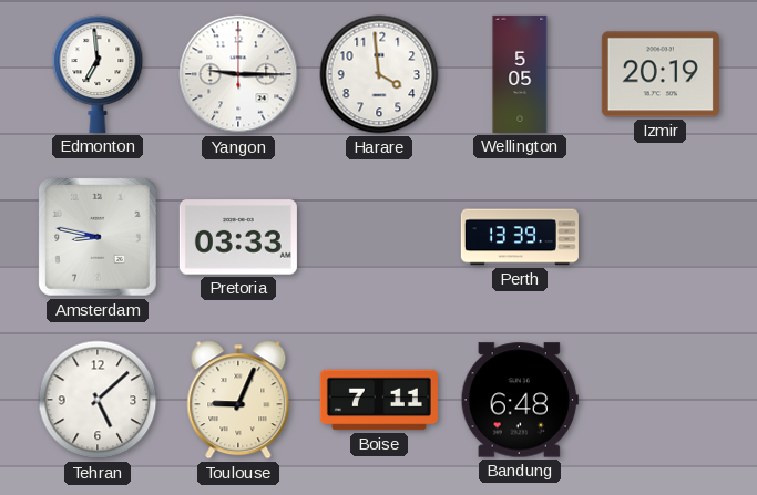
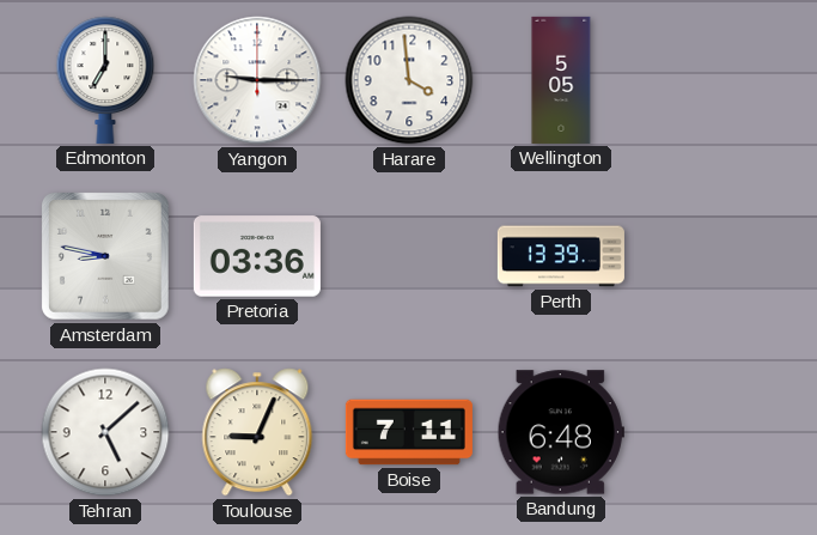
Edmonton: 6:59 -> 7:00 (105, 80)
Izmir: 20:19 -> none (661, 74)
Pretoria: 03:33 -> 03:36 (257, 256)
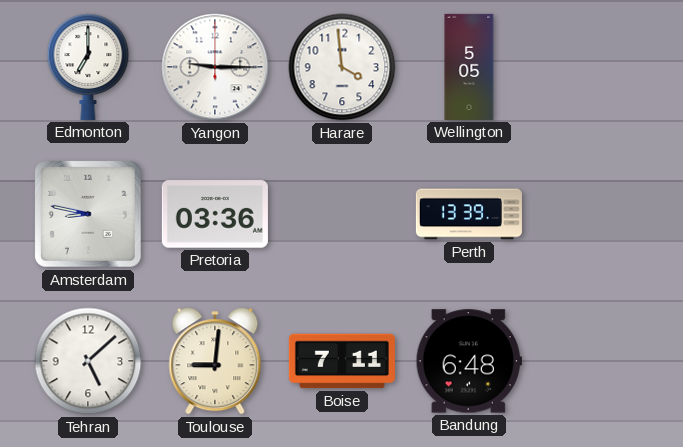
Toulouse: 9:04 -> 9:01 (215, 361)
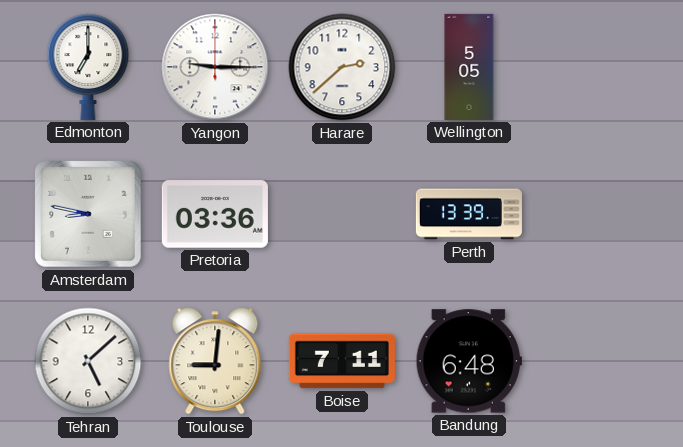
Harare: 3:59 -> 2:38 (342, 67)
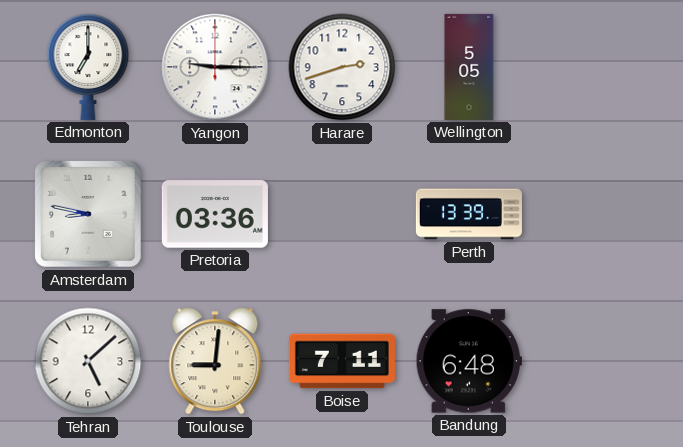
Harare: 2:38 -> 2:42 (342, 67)
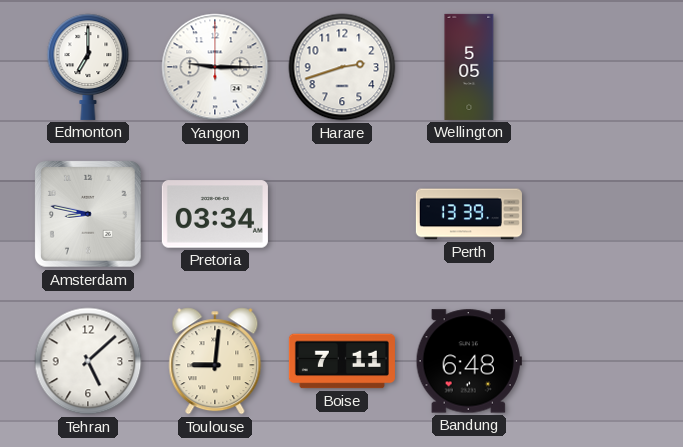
Pretoria: 03:36 -> 03:34 (215, 214)
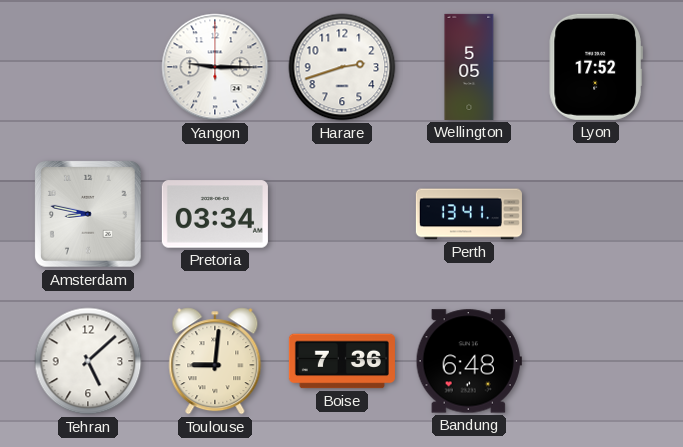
Edmonton: 7:00 -> none (88, 67)
Lyon: none -> 17:52 (596, 67)
Perth: 13:39 -> 13:41 (469, 214)
Boise: 7:11 -> 7:36 (342, 361)
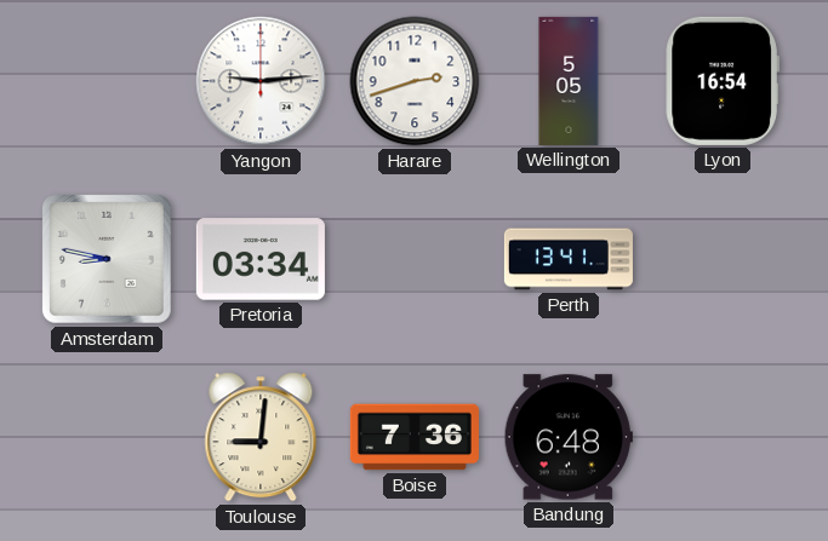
Yangon: 9:15 -> 9:14 (261, 81)
Lyon: 17:52 -> 16:54 (723, 81)
Tehran: 5:08 -> none (88, 361)
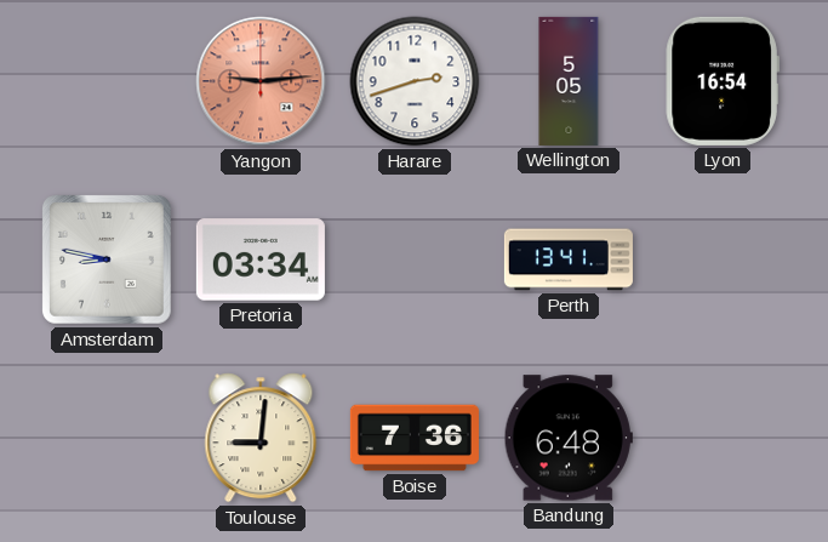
Yangon dial: white -> salmon (261, 81)
